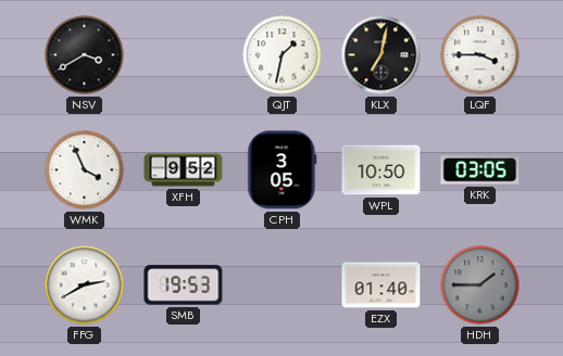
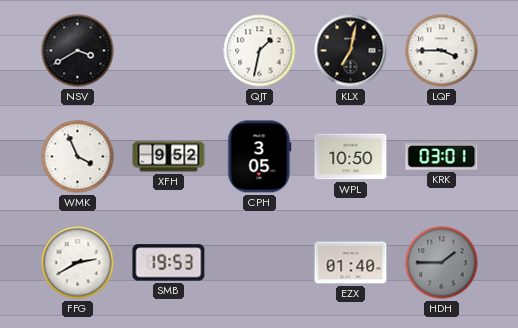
KRK: 03:05 -> 03:01 (442, 157)
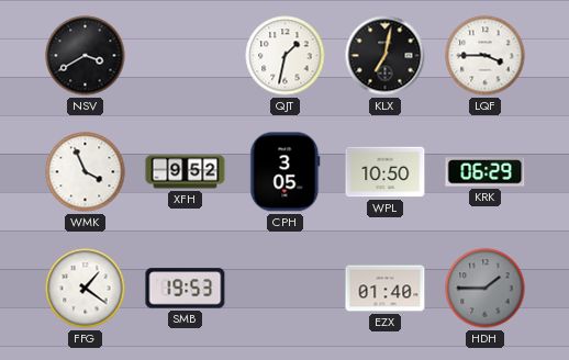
KRK: 03:01 -> 06:29 (486, 172)
FFG: 2:40 -> 1:21 (86, 289)
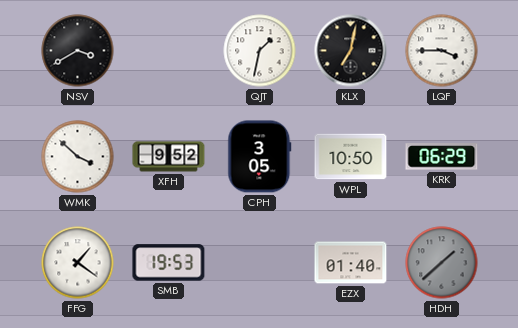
WMK: 3:56 -> 3:52 (78, 157)
HDH: 1:45 -> 1:38 (442, 263)
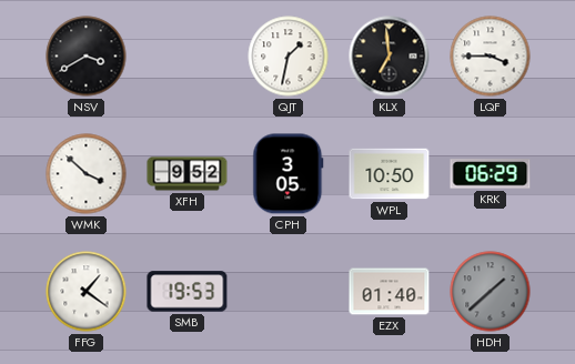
KLX: 7:02 -> 6:59 (390, 57)
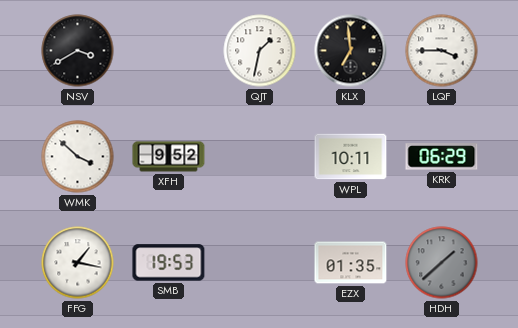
CPH: 3:05 -> none (289, 174)
WPL: 10:50 -> 10:11 (351, 157)
FFG: 1:21 -> 1:17 (78, 263)
EZX: 01:40 -> 01:35 (351, 263)
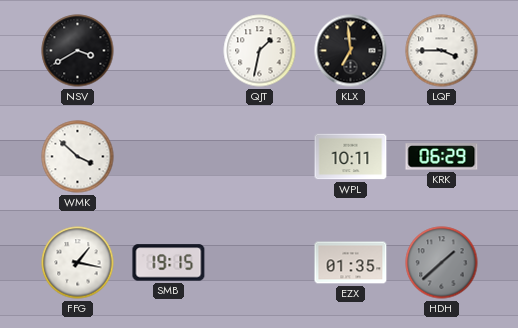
XFH: 9:52 -> none (169, 157)
SMB: 19:53 -> 19:15 (169, 263)
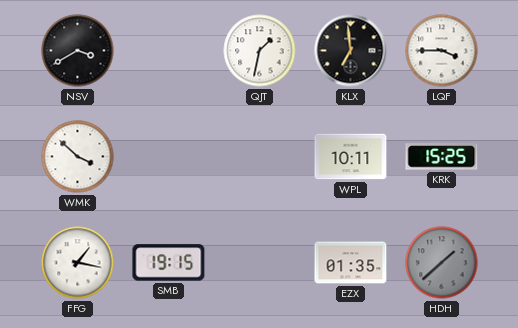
KRK: 06:29 -> 15:25 (442, 157)
